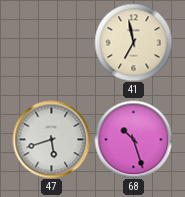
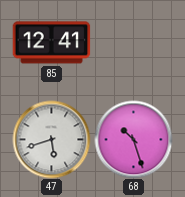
85: none -> 12:41 (51, 43)
41: 6:58 -> none (133, 42)
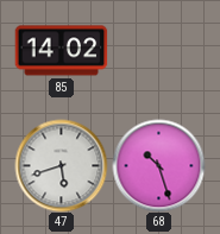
85: 12:41 -> 14:02 (61, 51)
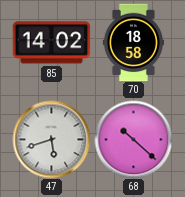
70: none -> 18:58 (133, 42)
68: 10:27 -> 10:22 (133, 139)
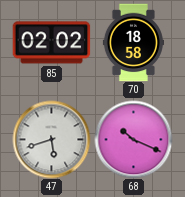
85: 14:02 -> 02:02 (51, 43)
68: 10:22 -> 10:19 (133, 139)
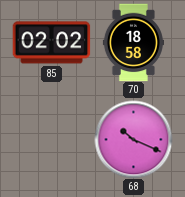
47: 5:42 -> none (51, 139)
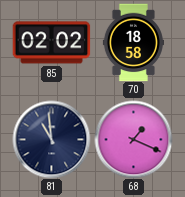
81: none -> 10:59 (51, 139)
68: 10:19 -> 1:19 (133, 139)
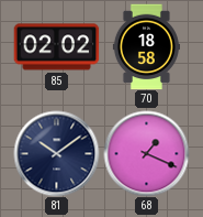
81: 10:59 -> 10:09 (56, 153)
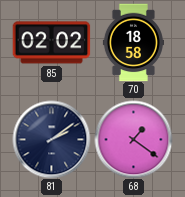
81: 10:09 -> 2:09 (51, 139)
68: 1:19 -> 1:21 (133, 139)
